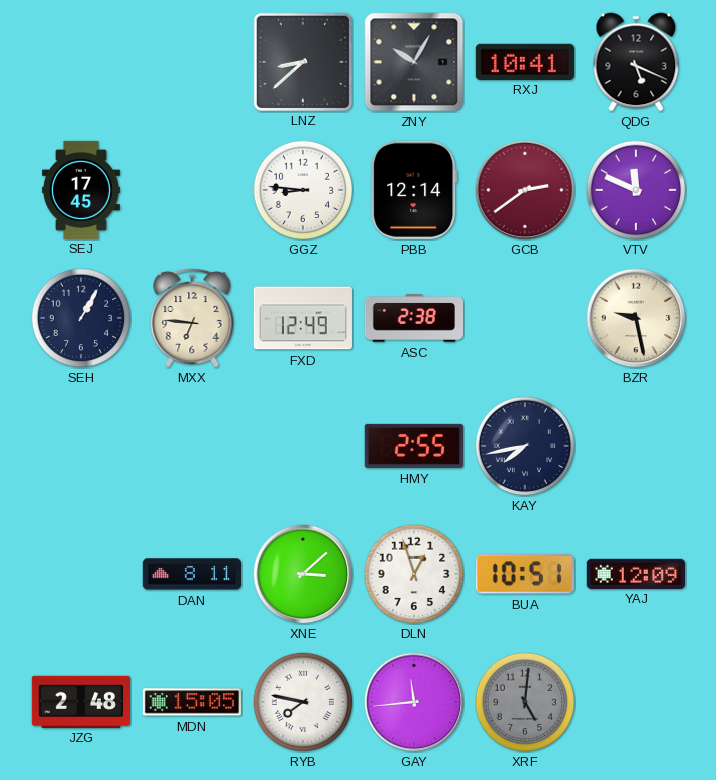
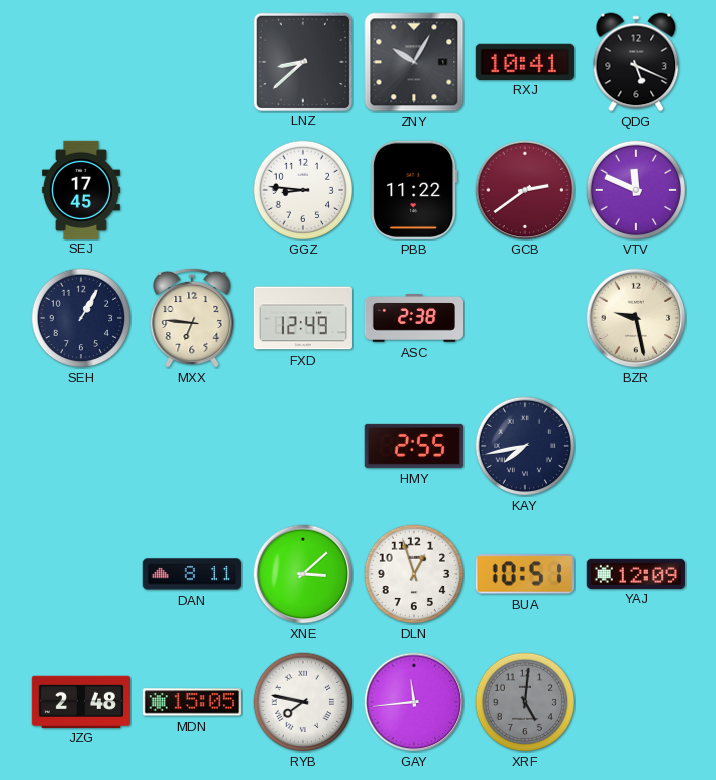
PBB: 12:14 -> 11:22 (414, 190)
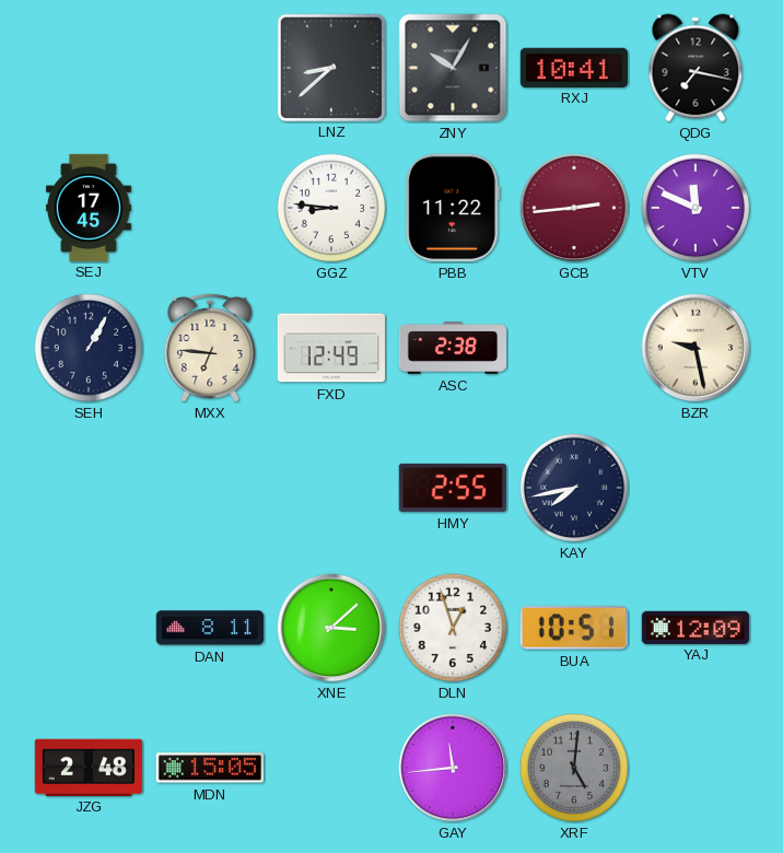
QDG: 5:19 -> 7:17 (696, 68)
GCB: 2:39 -> 2:44 (574, 208)
RYB: 7:47 -> none (303, 702)
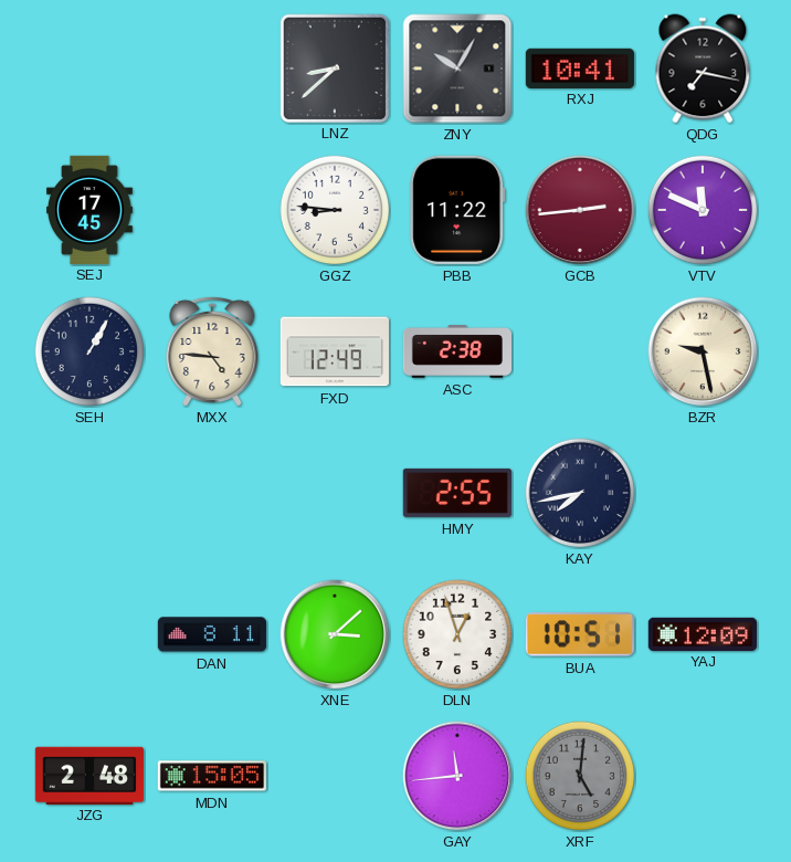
MXX: 6:46 -> 4:46 (212, 351)
